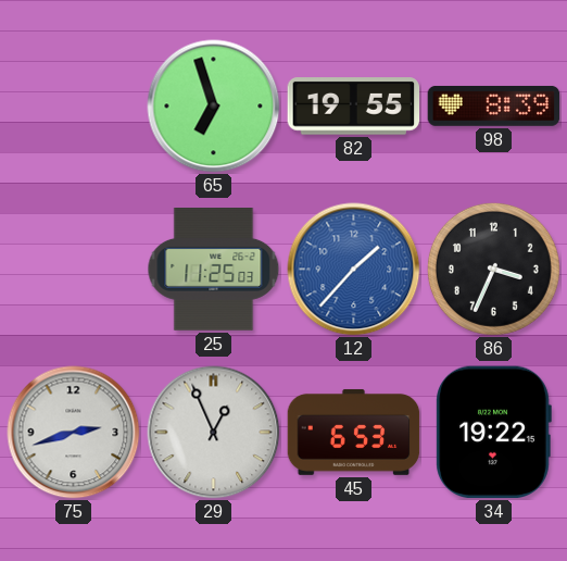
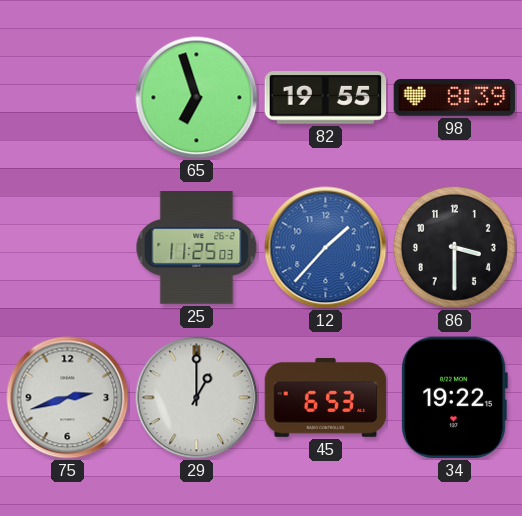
86: 3:34 -> 3:30 (454, 247)
29: 12:56 -> 1:00 (197, 398)
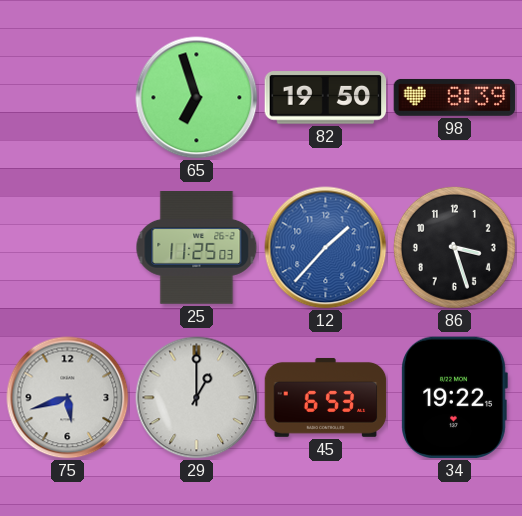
82: 19:55 -> 19:50 (326, 98)
86: 3:30 -> 3:27 (454, 247)
75: 2:42 -> 5:42 (68, 398)
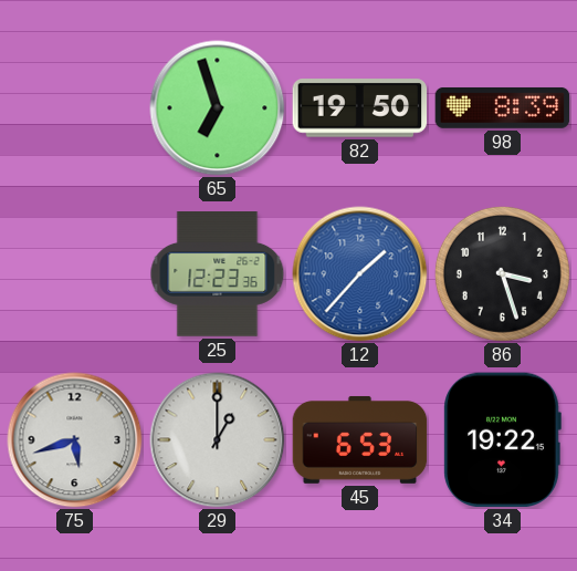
25: 11:25 -> 12:23 (218, 274)
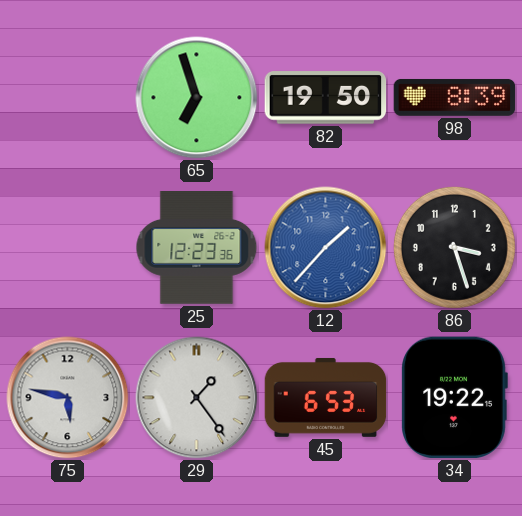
75: 5:42 -> 5:47 (68, 398)
29: 1:00 -> 1:24 (197, 398)
